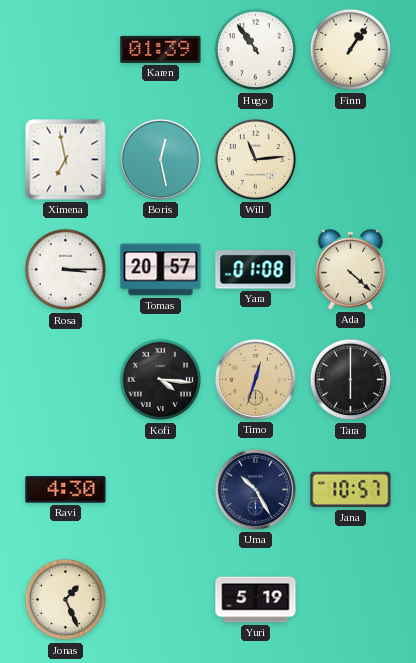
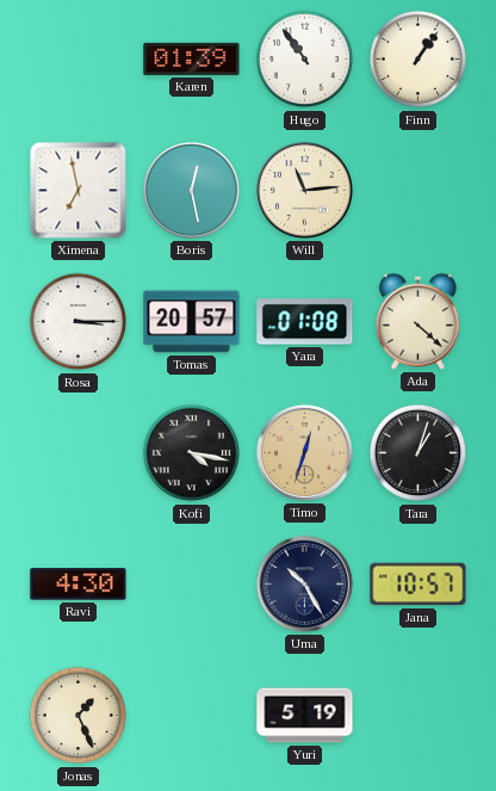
Kofi: 4:16 -> 4:17 (192, 453)
Tara: 6:00 -> 1:03 (418, 453)
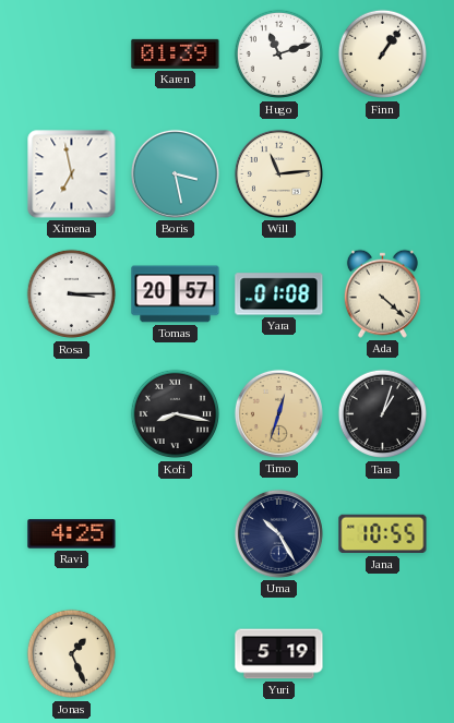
Hugo: 10:54 -> 11:12 (279, 55)
Boris: 12:28 -> 3:28 (175, 173)
Kofi: 4:17 -> 8:17 (176, 414)
Ravi: 4:30 -> 4:25 (72, 534)
Jana: 10:57 -> 10:55 (383, 534)
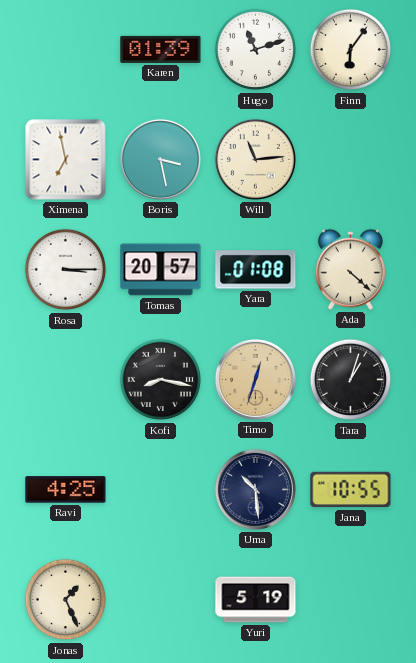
Finn: 1:06 -> 6:06 (351, 50)
Uma: 10:25 -> 10:29 (255, 489)
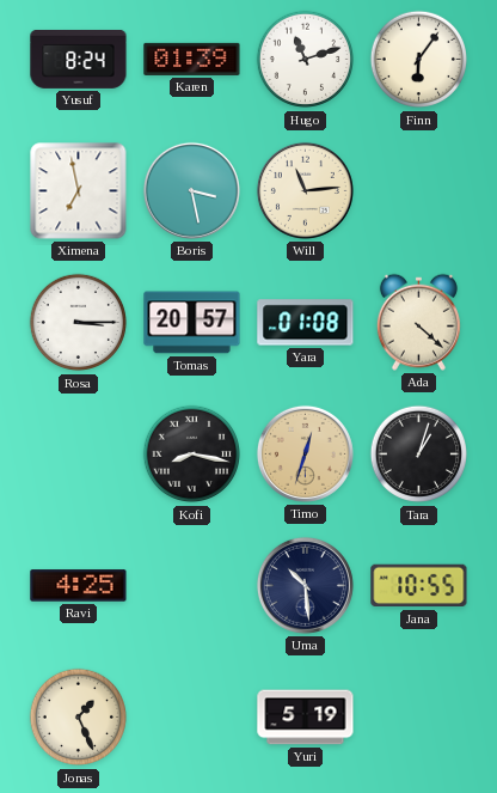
Yusuf: none -> 8:24 (79, 59)
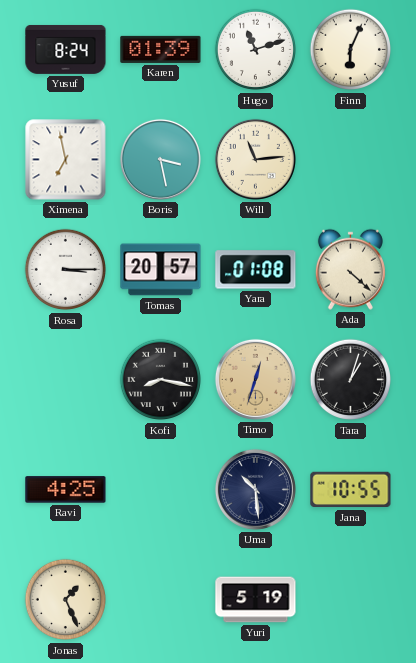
Finn: 6:06 -> 6:04 (351, 50)
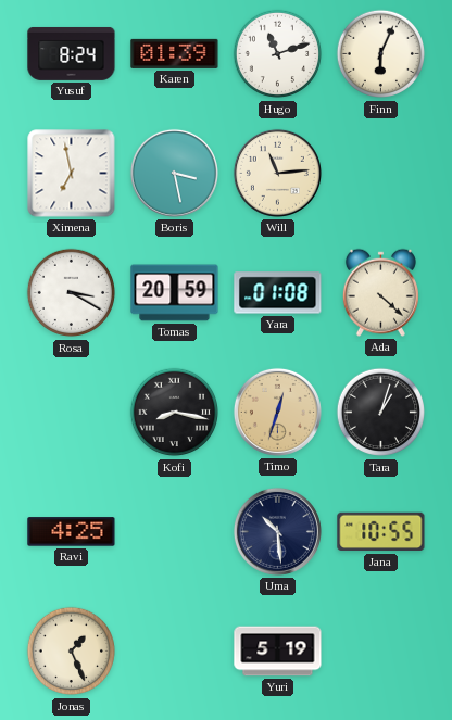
Rosa: 3:15 -> 3:20 (72, 293)
Tomas: 20:57 -> 20:59 (175, 293)
